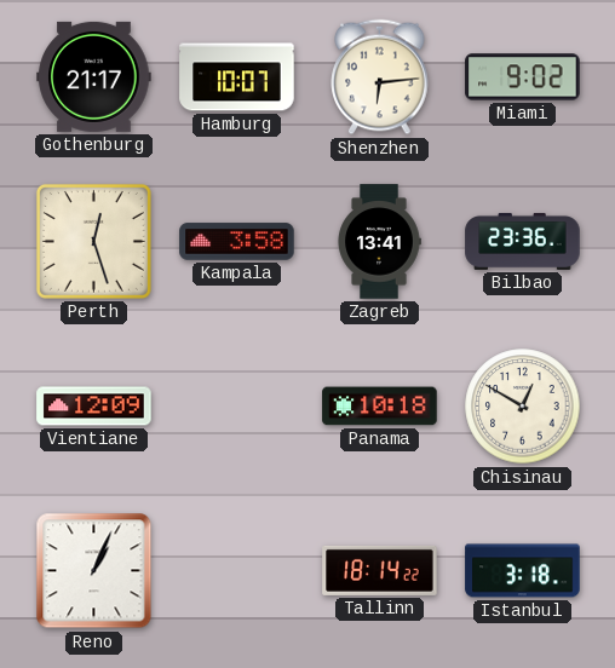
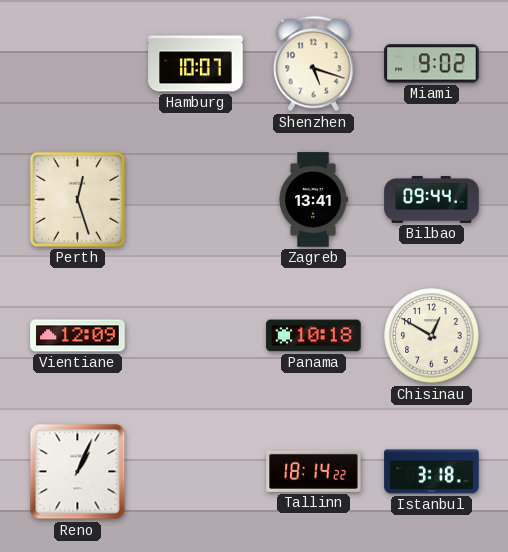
Gothenburg: 21:17 -> none (94, 76)
Shenzhen: 6:14 -> 5:18 (314, 64)
Kampala: 3:58 -> none (237, 242)
Bilbao: 23:36 -> 09:44 (432, 200)
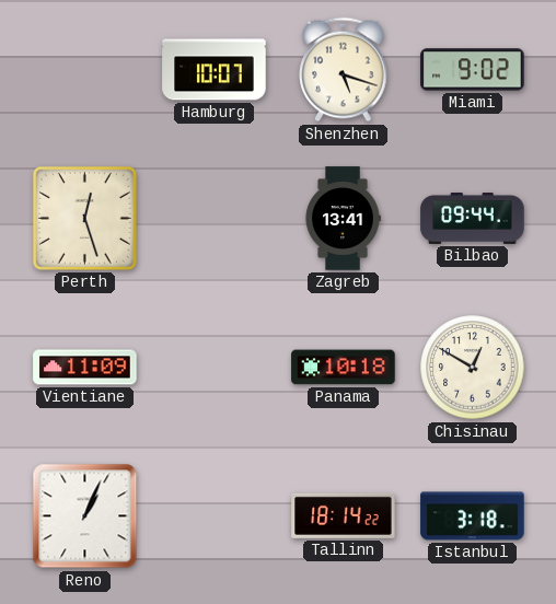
Vientiane: 12:09 -> 11:09 (85, 368)
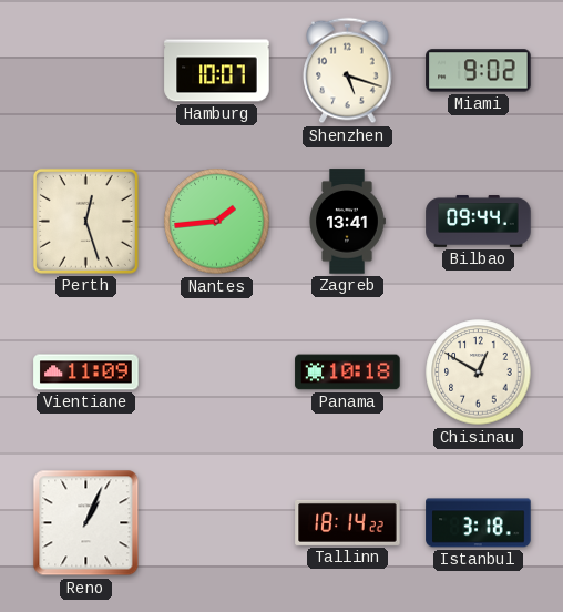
Nantes: none -> 1:44 (217, 222)
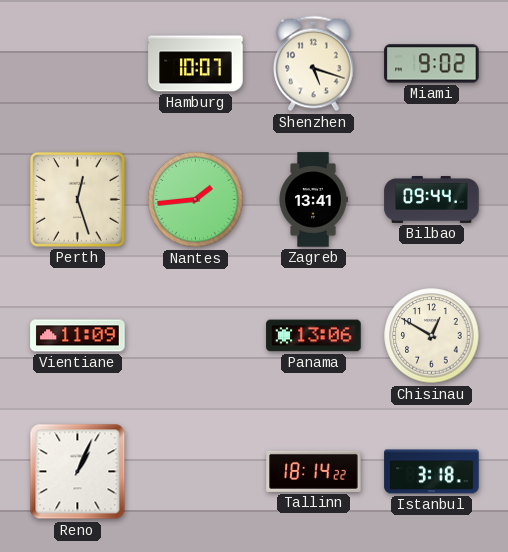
Panama: 10:18 -> 13:06 (314, 336)
